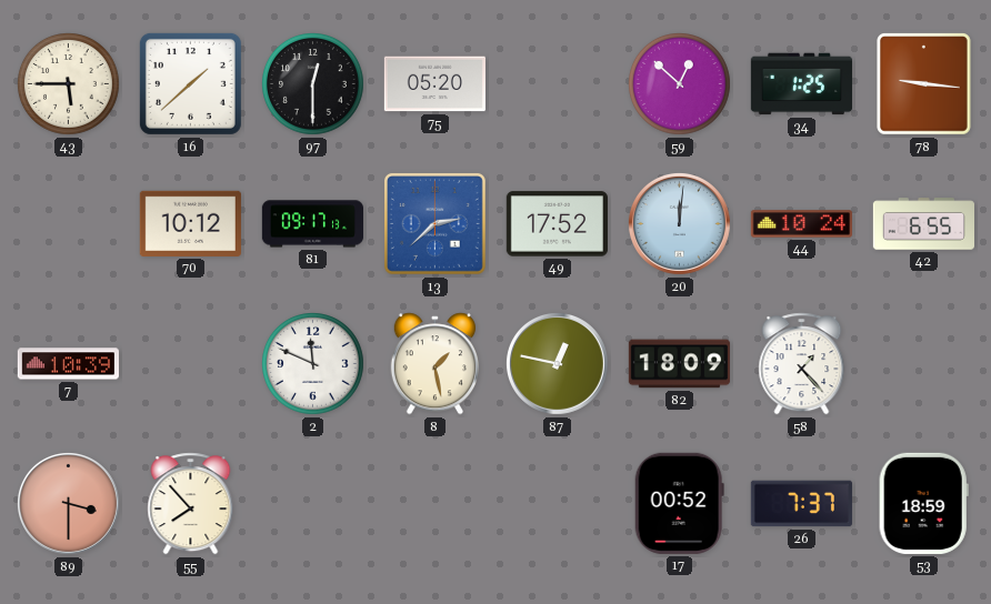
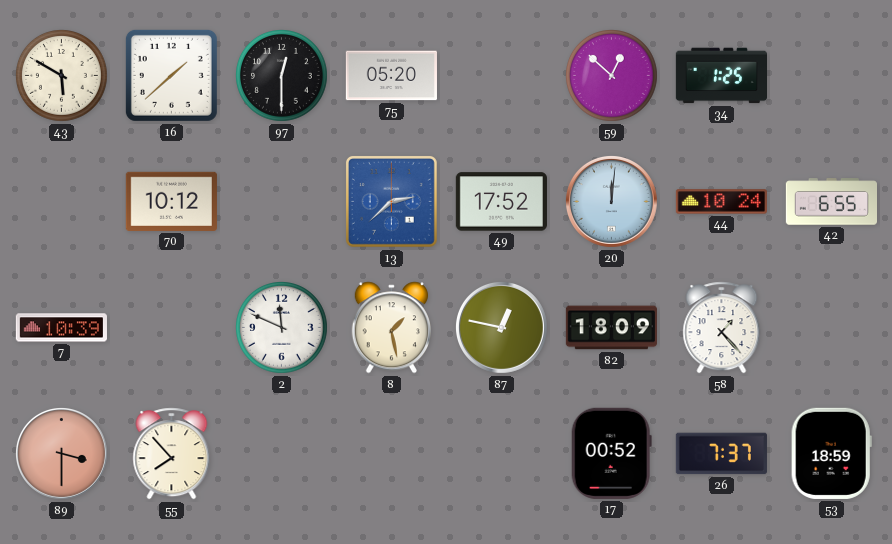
43: 5:45 -> 5:50 (62, 76)
78: 9:16 -> none (924, 84)
81: 09:17 -> none (312, 224)
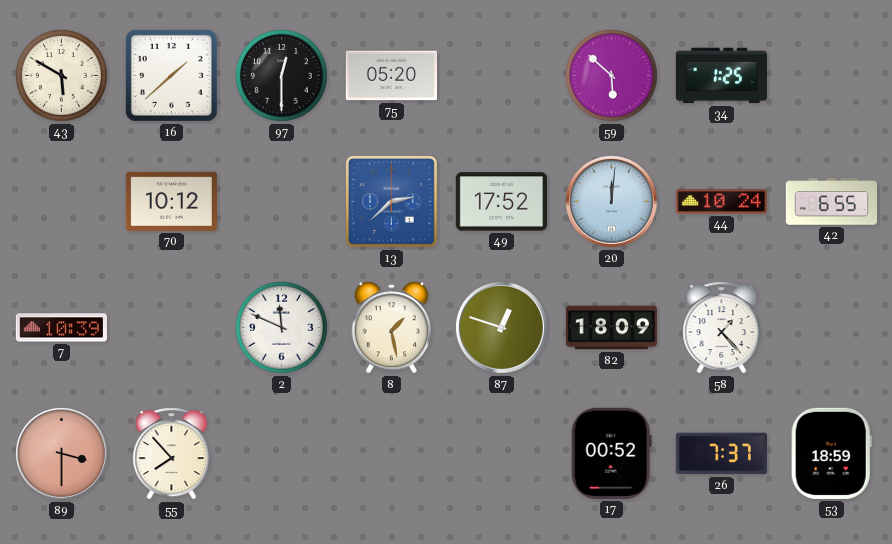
59: 12:52 -> 5:52 (612, 76)
87: 12:47 -> 12:48 (501, 327)
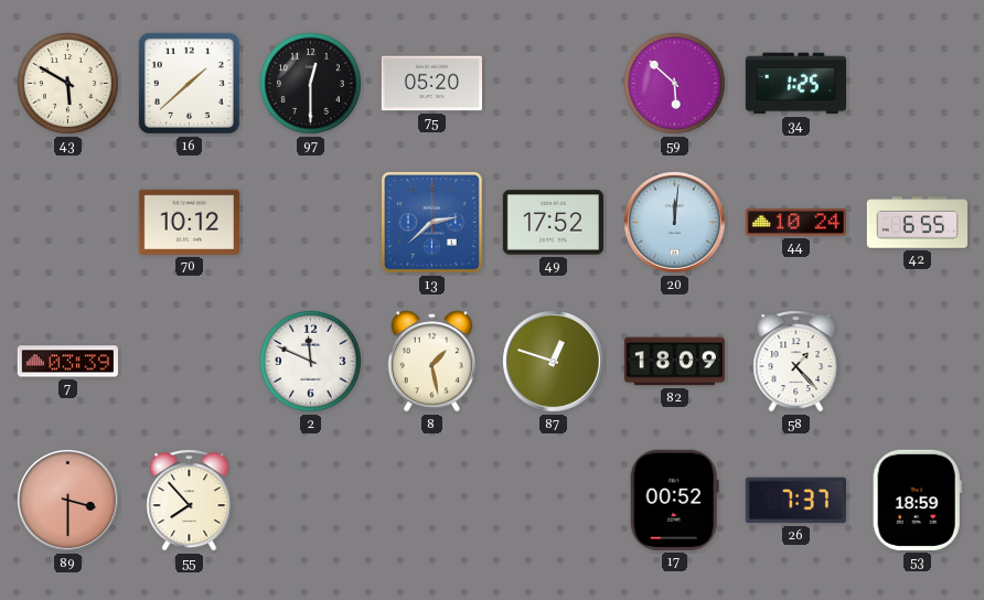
7: 10:39 -> 03:39 (67, 362)
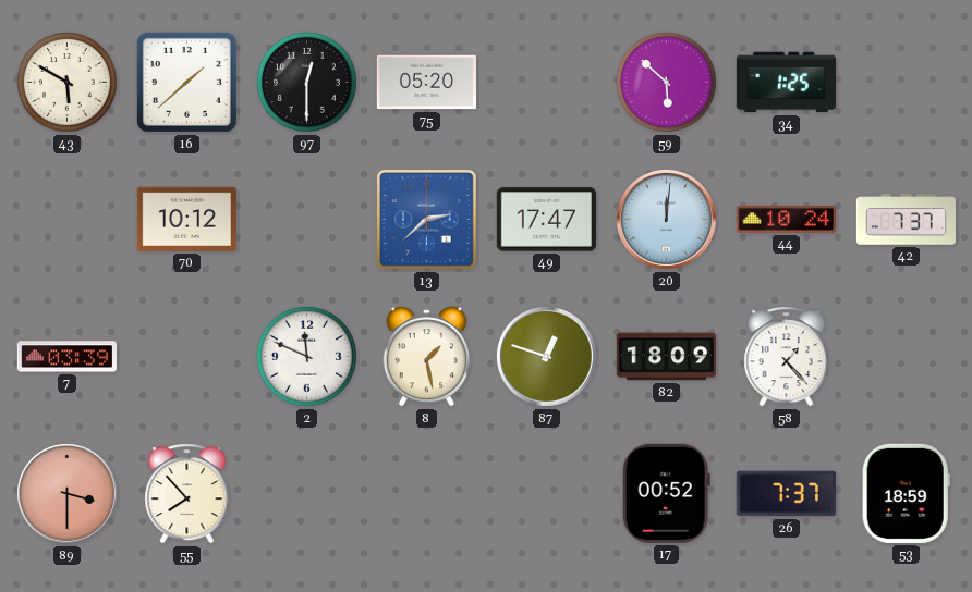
49: 17:52 -> 17:47 (546, 220)
42: 6:55 -> 7:37 (906, 220)
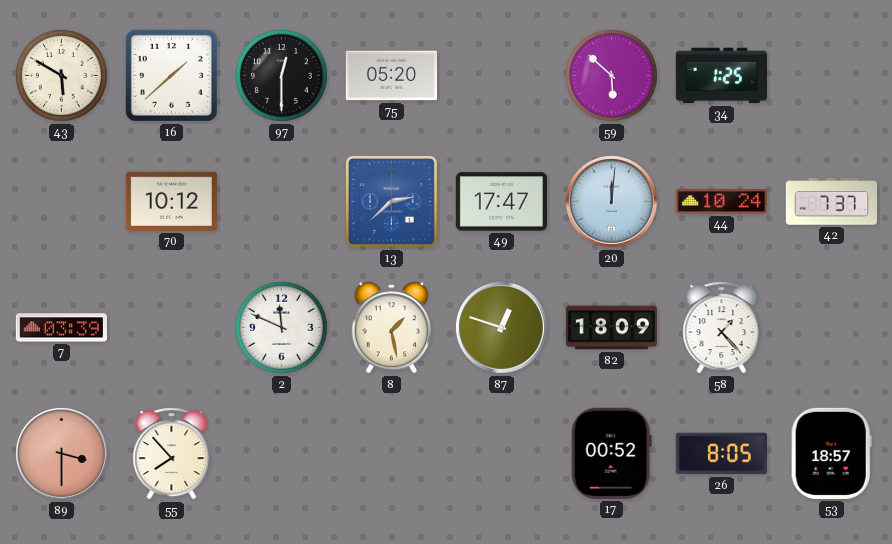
26: 7:37 -> 8:05 (721, 454)
53: 18:59 -> 18:57 (831, 453)
